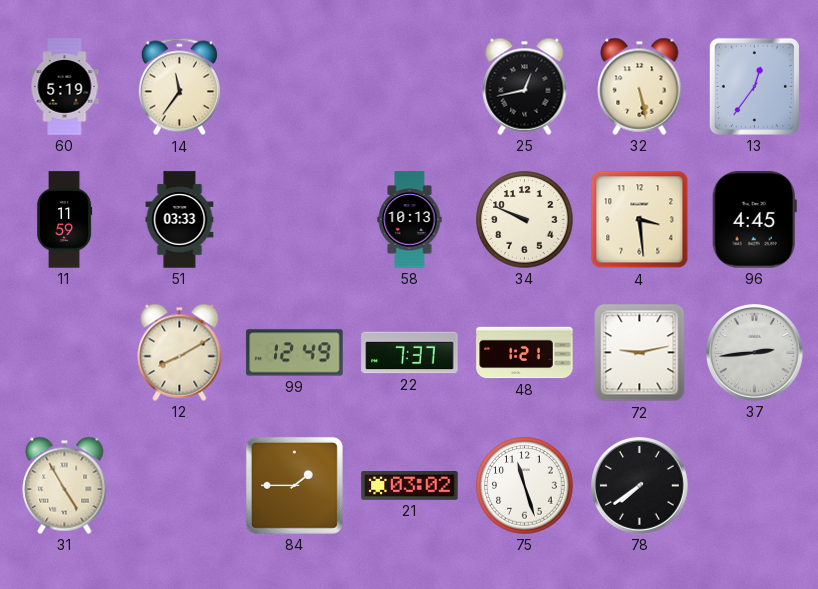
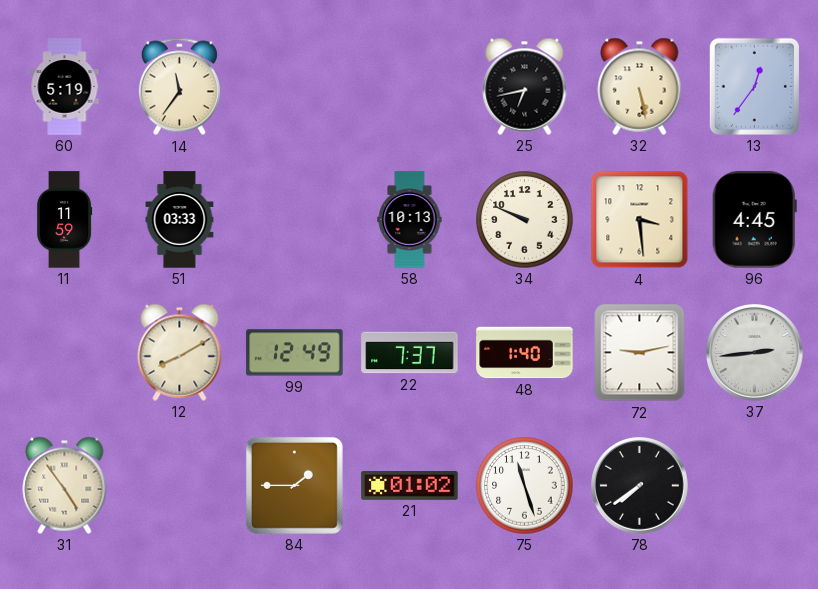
25: 12:43 -> 6:43 (525, 86)
48: 1:21 -> 1:40 (525, 353)
31: 4:55 -> 4:54 (65, 485)
21: 03:02 -> 01:02 (410, 486)
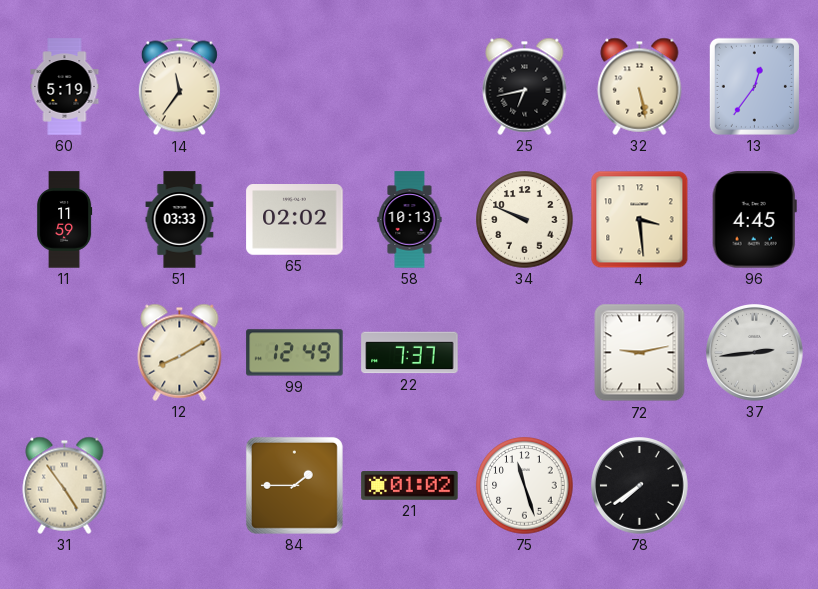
65: none -> 02:02 (295, 220)
48: 1:40 -> none (525, 353)
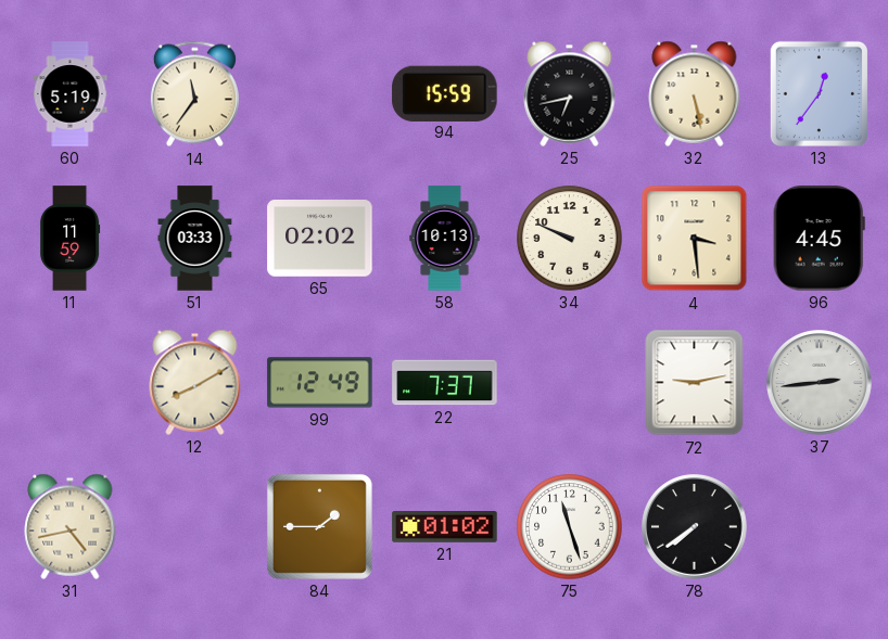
94: none -> 15:59 (445, 93)
31: 4:54 -> 4:43 (71, 526)
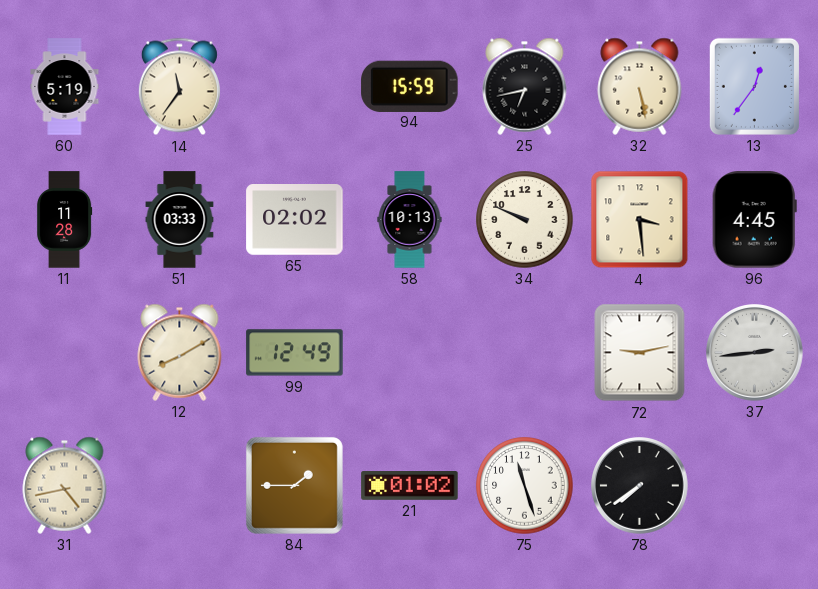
11: 11:59 -> 11:28 (64, 220)
22: 7:37 -> none (445, 383)
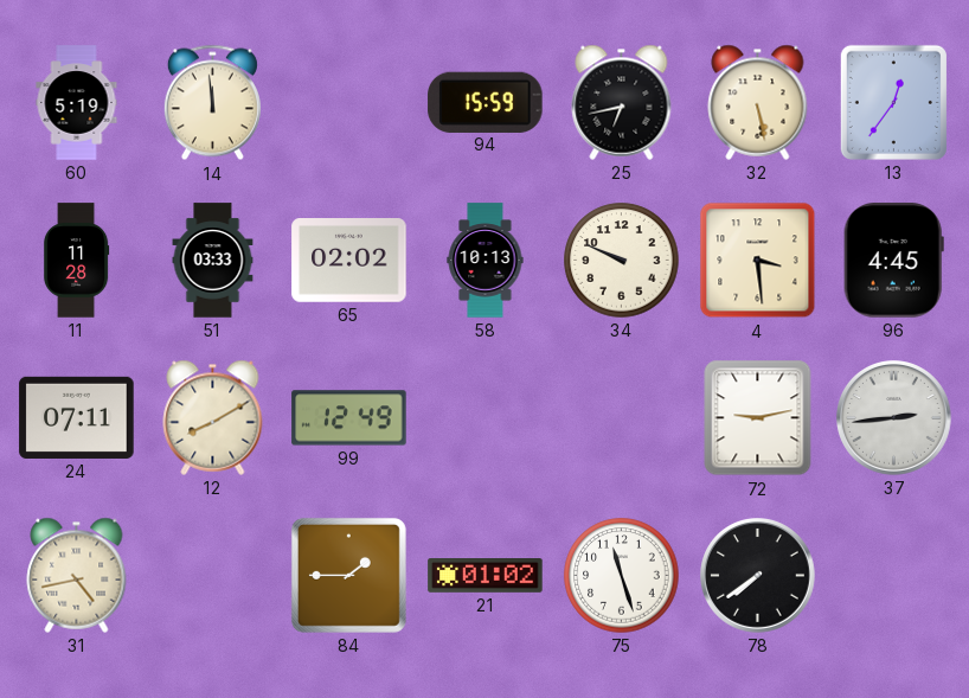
14: 11:36 -> 11:59 (212, 103)
24: none -> 07:11 (77, 417)
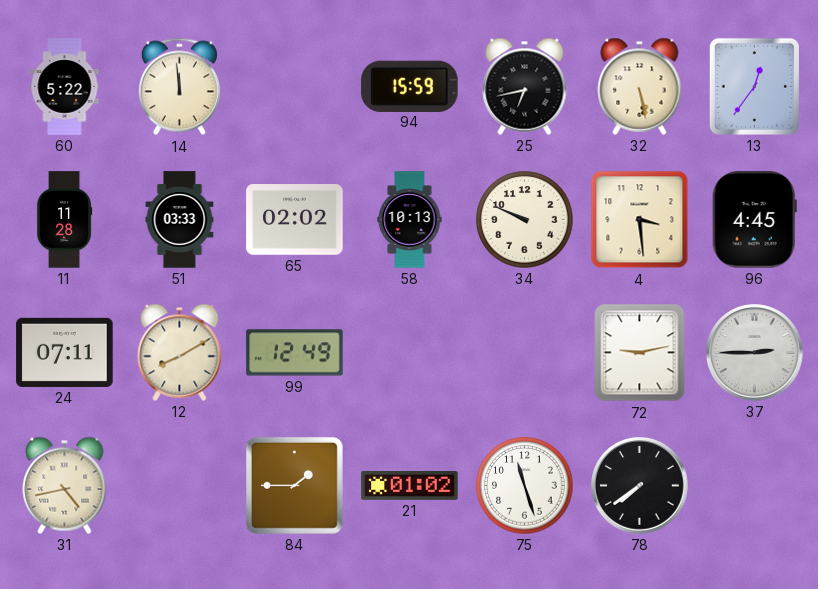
60: 5:19 -> 5:22 (65, 87)
37: 2:44 -> 2:45 (755, 353)
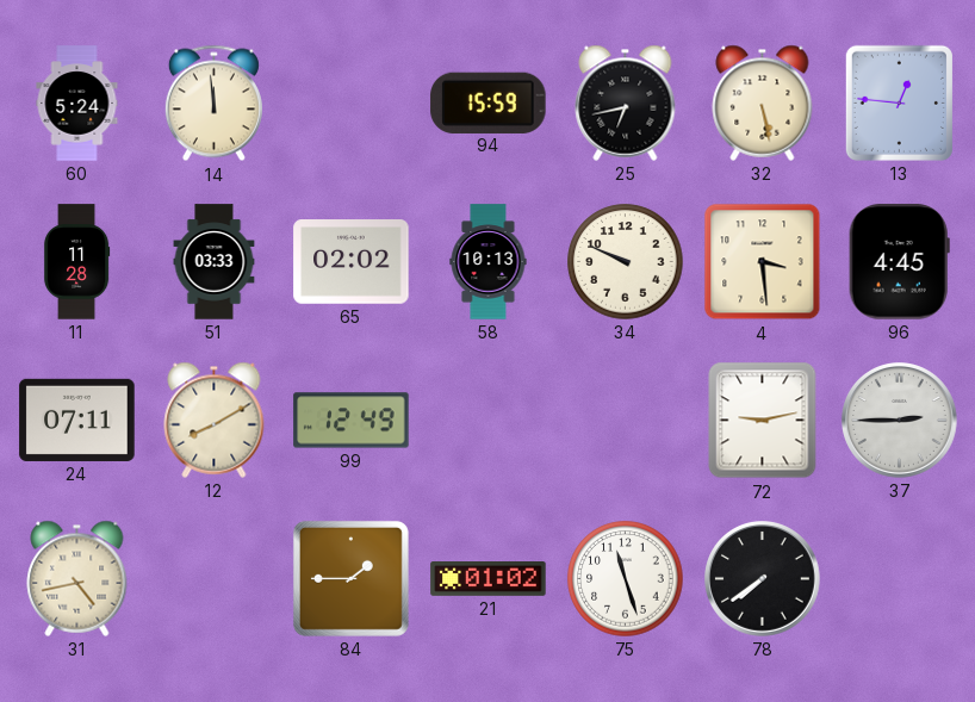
60: 5:22 -> 5:24 (77, 104)
13: 12:36 -> 12:46 (899, 102)
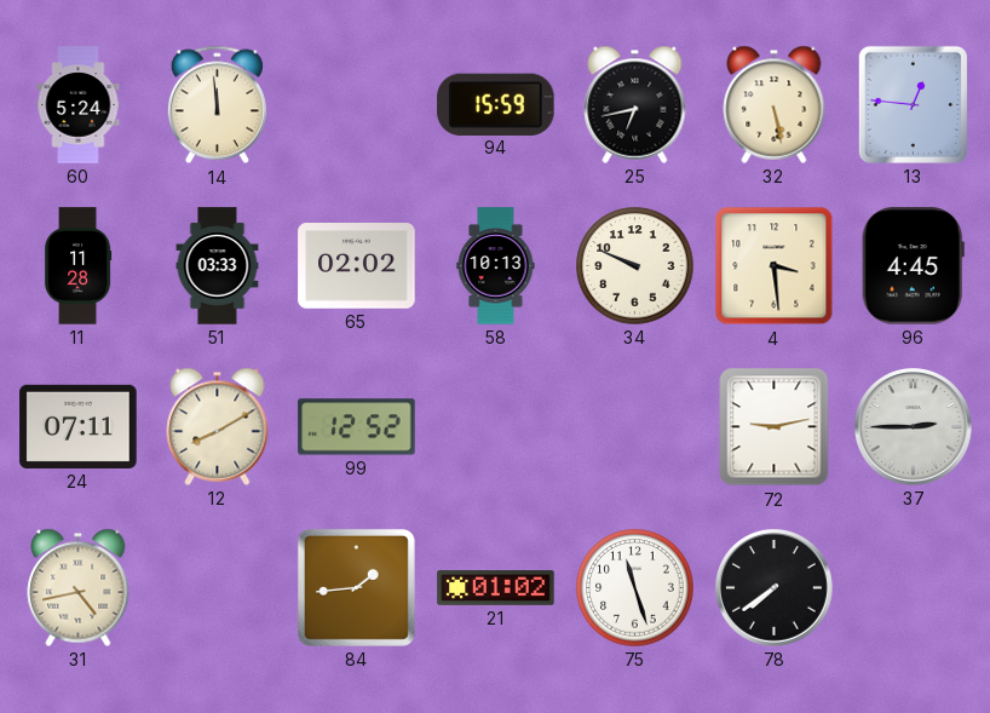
99: 12:49 -> 12:52 (357, 427)
84: 1:45 -> 1:44 (356, 587)
